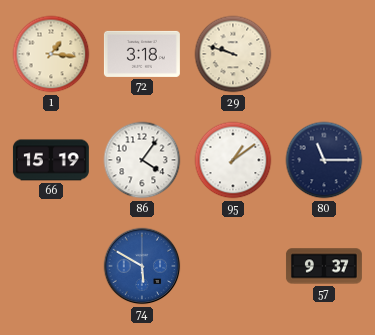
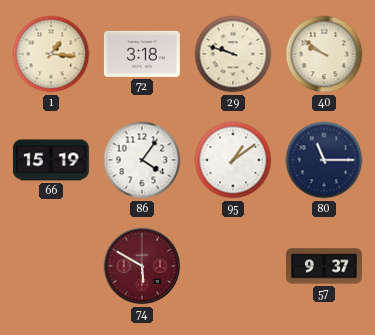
40: none -> 9:51 (324, 54)
74 dial: blue -> burgundy (142, 266)
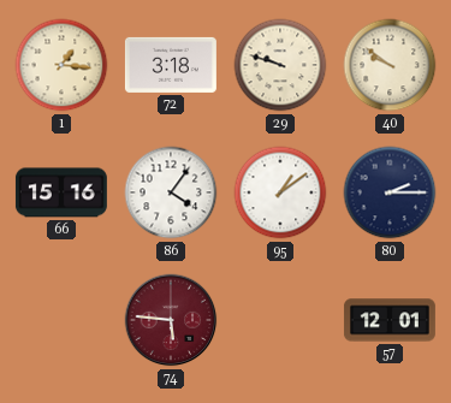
66: 15:19 -> 15:16 (61, 192)
80: 11:15 -> 2:15 (390, 192)
74: 5:50 -> 5:46 (171, 320)
57: 9:37 -> 12:01 (390, 320)
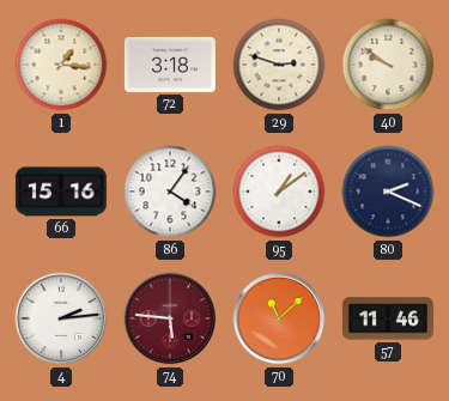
29: 9:48 -> 2:48 (279, 65)
80: 2:15 -> 2:19 (388, 192)
4: none -> 2:14 (61, 318)
70: none -> 11:08 (279, 318)
57: 12:01 -> 11:46 (388, 318)
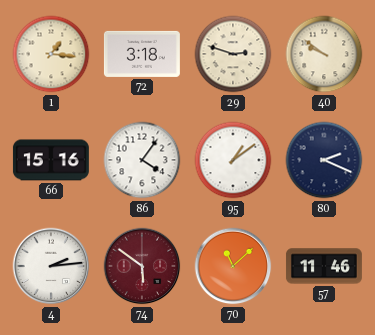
74: 5:46 -> 5:51 (142, 266)
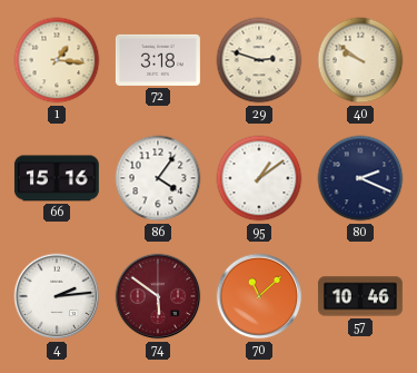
57: 11:46 -> 10:46 (360, 296)
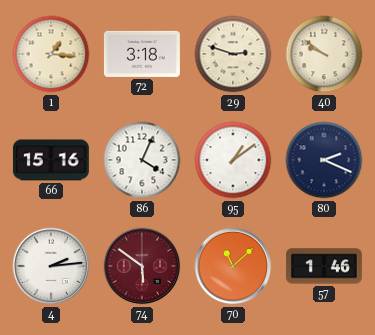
86: 4:06 -> 4:04 (142, 160)
57: 10:46 -> 1:46 (324, 266)
